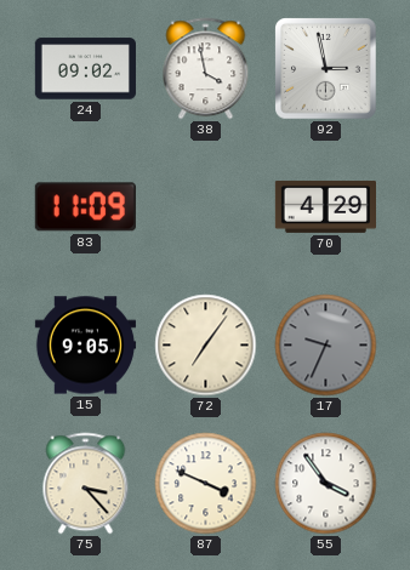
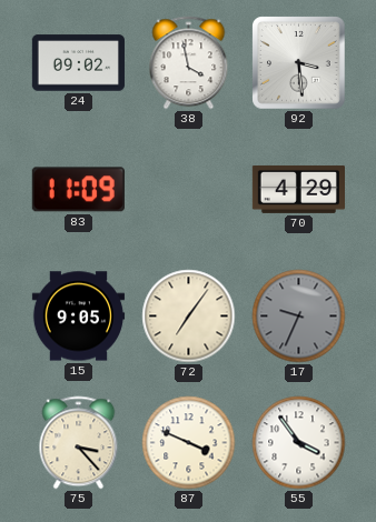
92: 2:58 -> 3:29 (299, 63)
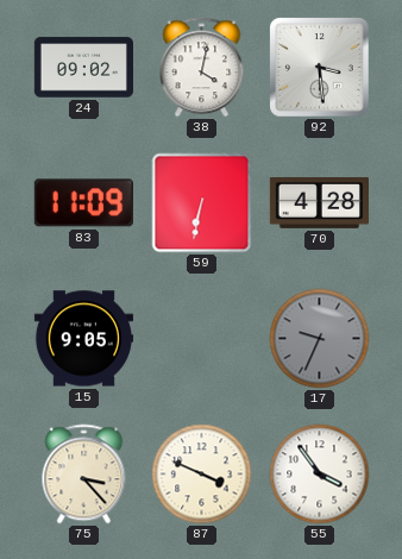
38: 3:58 -> 4:02 (202, 68)
59: none -> 6:32 (202, 203)
70: 4:29 -> 4:28 (319, 202)
72: 7:06 -> none (189, 317)
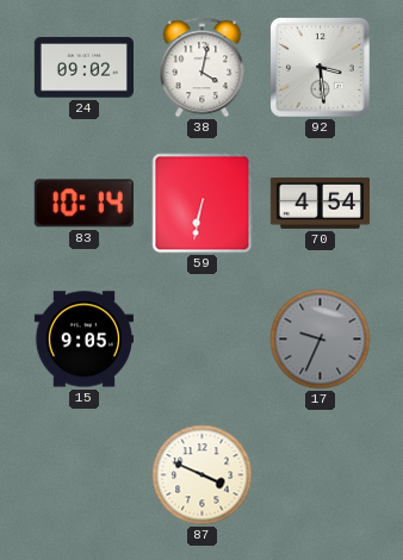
83: 11:09 -> 10:14 (83, 204)
70: 4:28 -> 4:54 (320, 203)
75: 3:23 -> none (84, 475)
55: 3:54 -> none (320, 475)
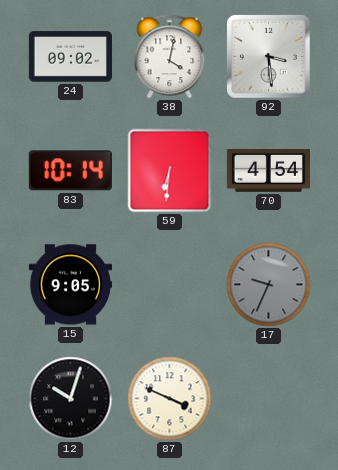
59: 6:32 -> 6:31 (170, 171)
12: none -> 10:03 (71, 399)
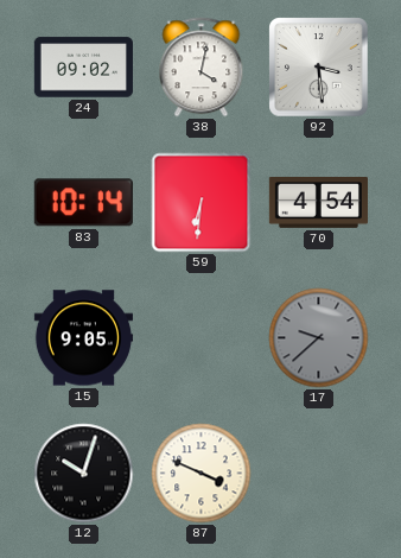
17: 9:34 -> 9:38 (319, 338)
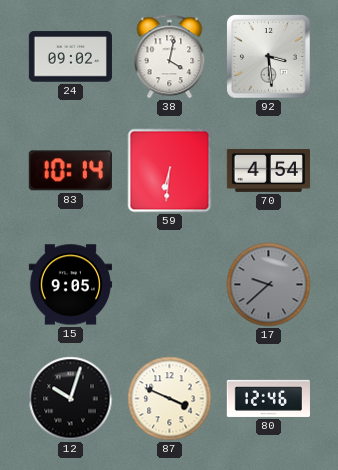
80: none -> 12:46 (268, 398)
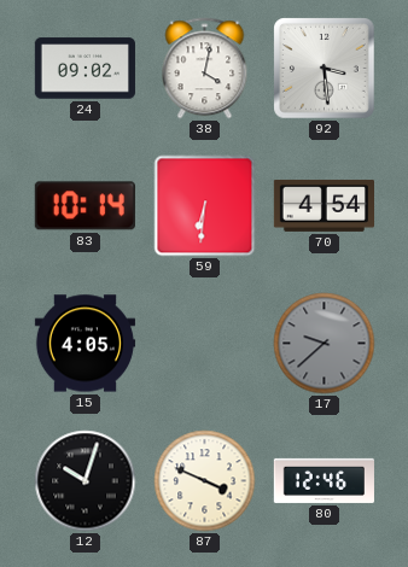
15: 9:05 -> 4:05 (84, 344)
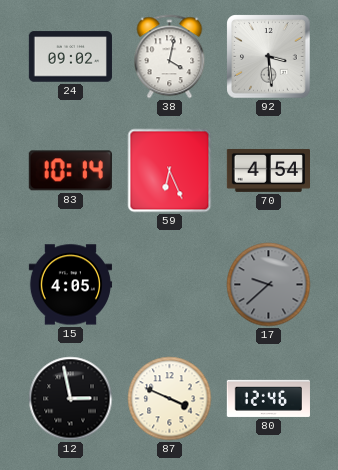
59: 6:31 -> 6:26 (170, 171)
12: 10:03 -> 2:58 (71, 399)
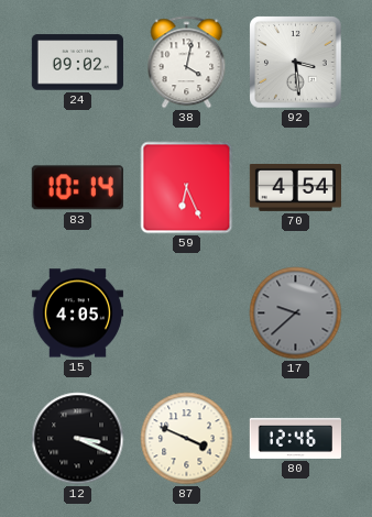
12: 2:58 -> 3:19 (78, 439)
